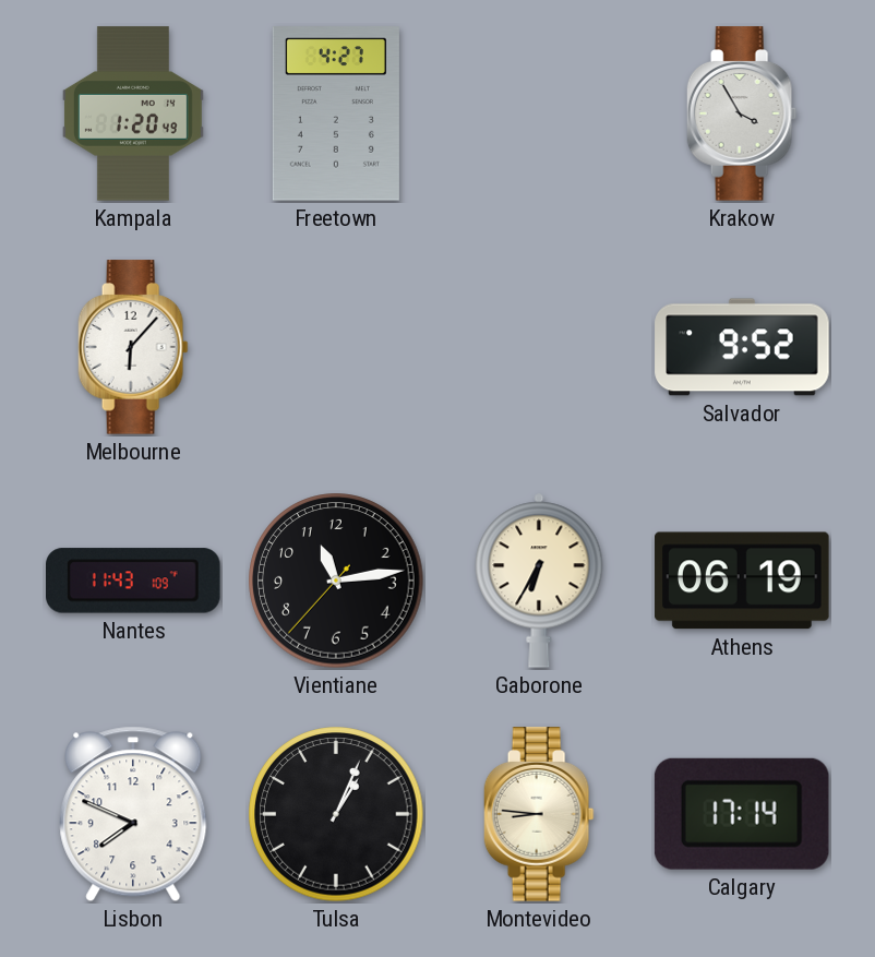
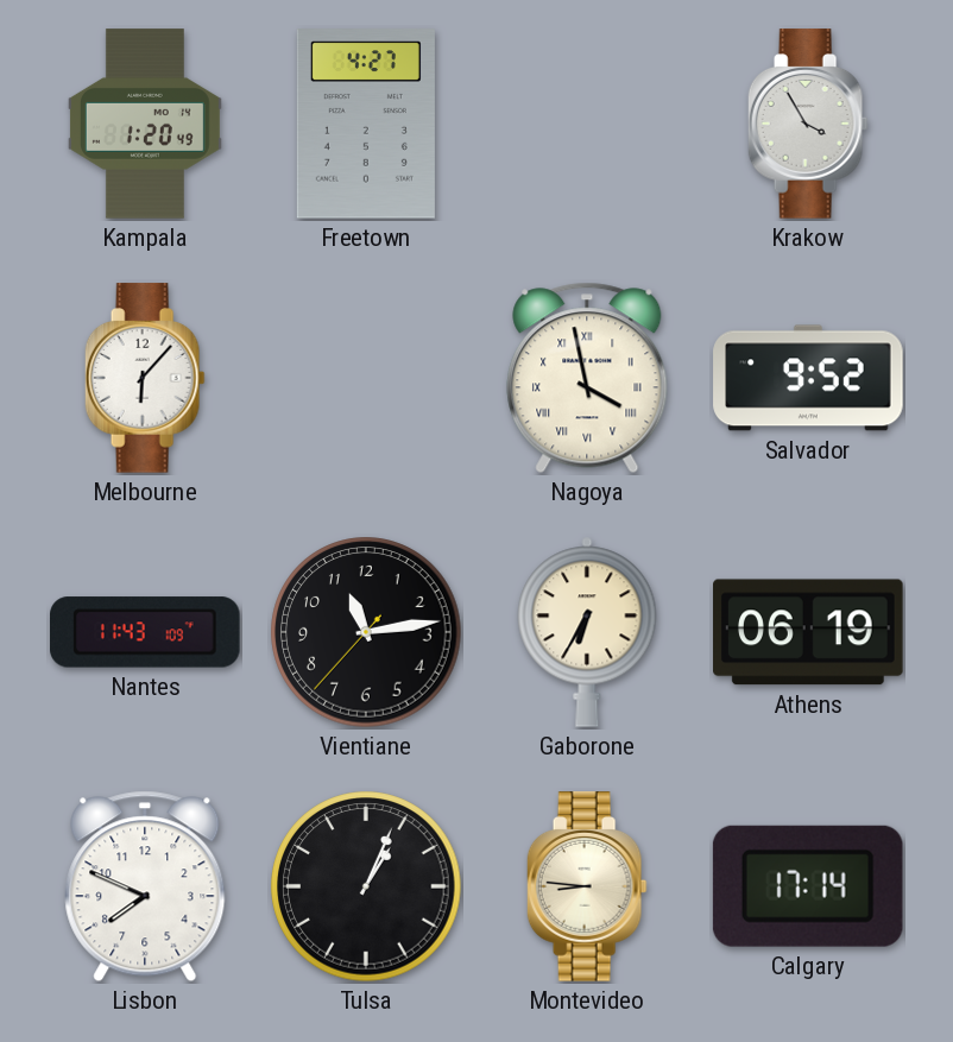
Nagoya: none -> 3:58 (587, 378)
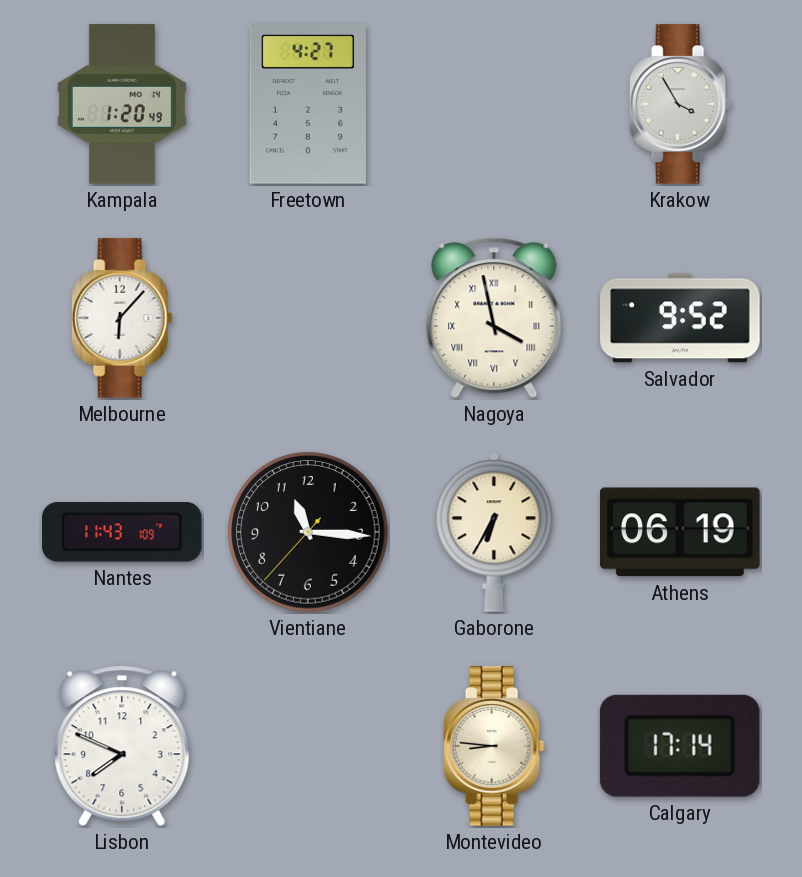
Vientiane: 11:13 -> 11:15 (308, 532)
Tulsa: 1:04 -> none (366, 886)
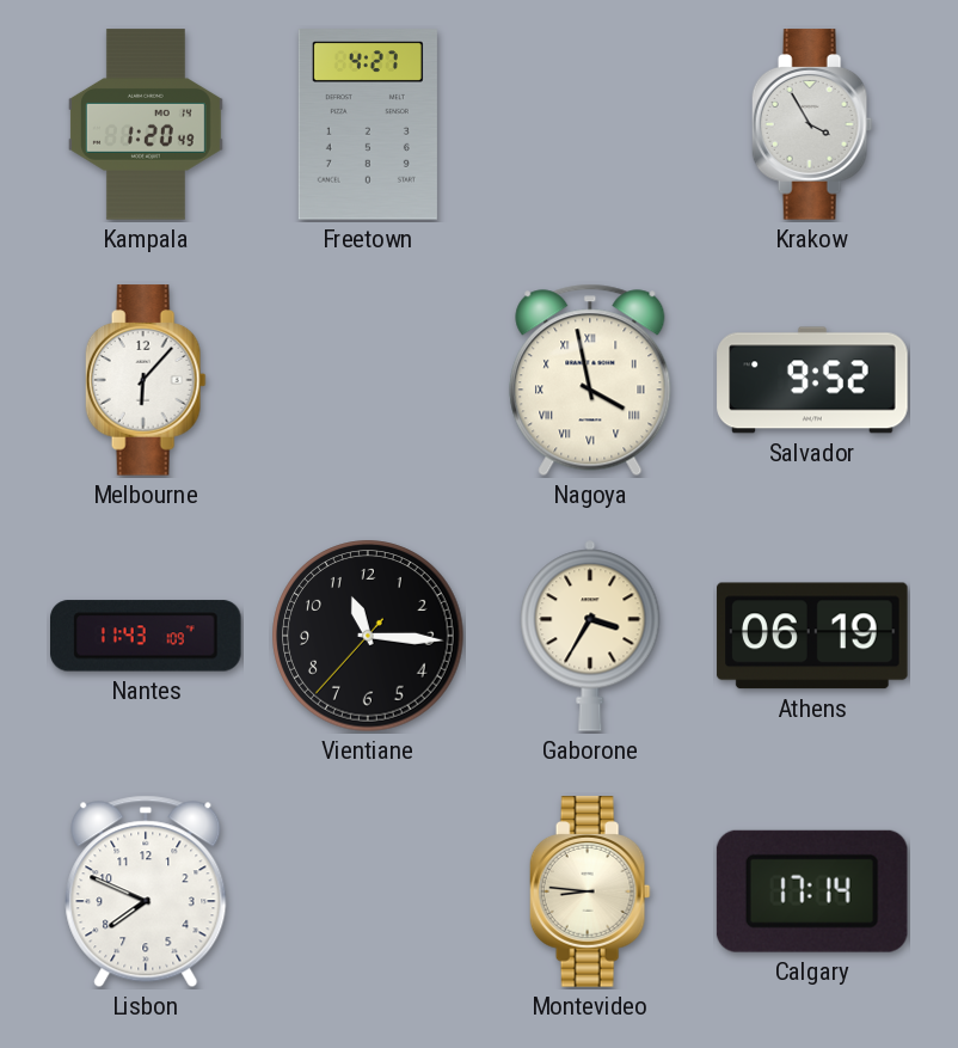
Gaborone: 6:35 -> 3:35 (590, 636)
